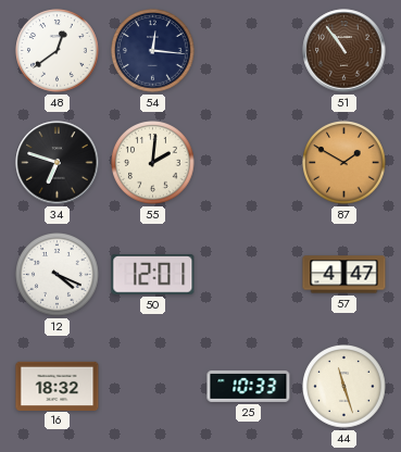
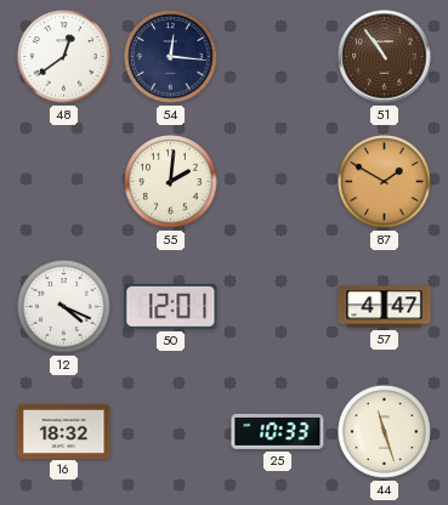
34: 6:48 -> none (58, 163)
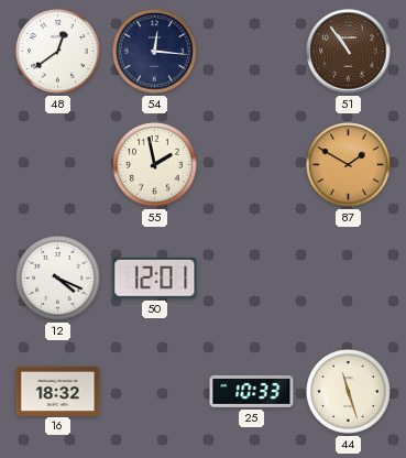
55: 2:01 -> 1:58 (155, 165)
57: 4:47 -> none (385, 307)
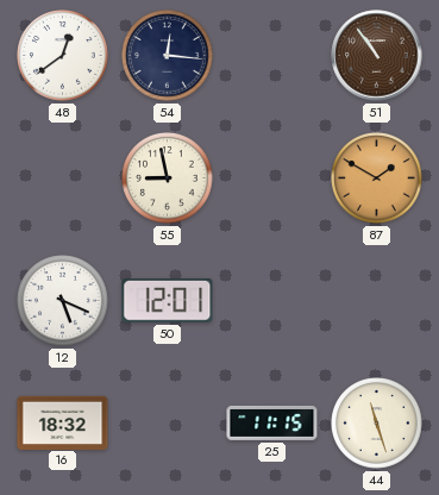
55: 1:58 -> 8:58 (168, 178)
12: 4:19 -> 5:19 (63, 301)
25: 10:33 -> 11:15 (272, 422)
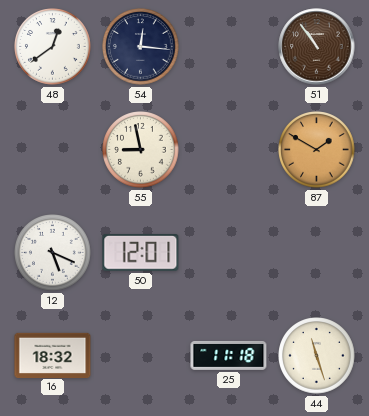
25: 11:15 -> 11:18 (229, 355)
